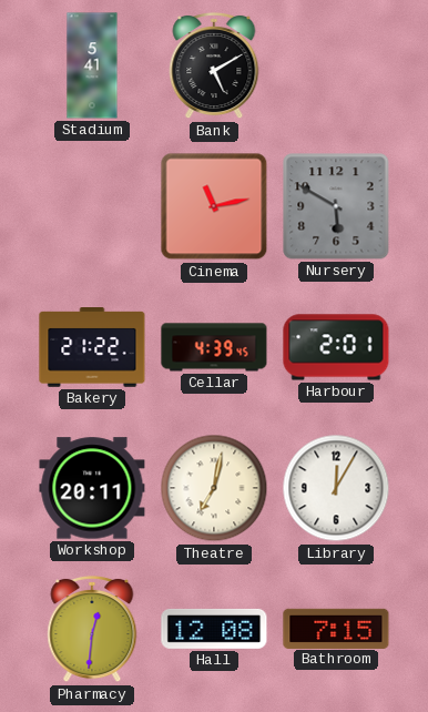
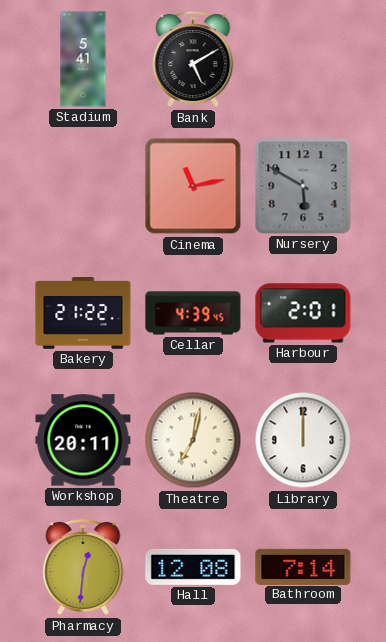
Library: 12:05 -> 12:00 (303, 440)
Bathroom: 7:15 -> 7:14 (303, 566)
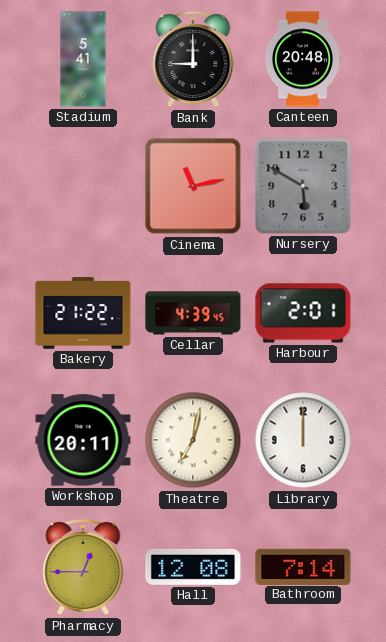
Bank: 5:10 -> 9:00 (193, 59)
Canteen: none -> 20:48 (302, 59)
Pharmacy: 12:31 -> 12:45 (83, 567)
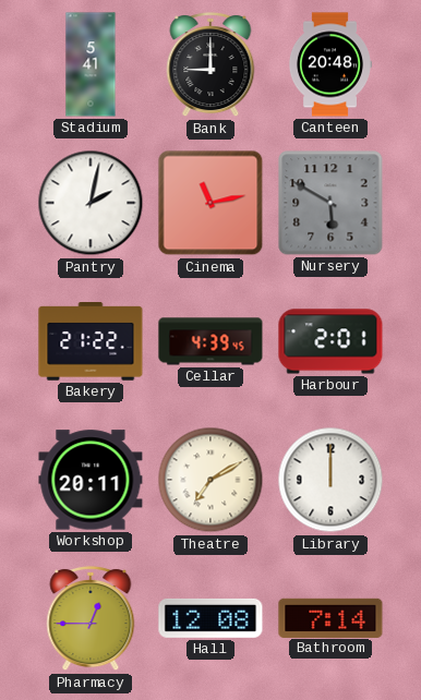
Pantry: none -> 2:02 (91, 203)
Theatre: 7:02 -> 7:10 (211, 480)
